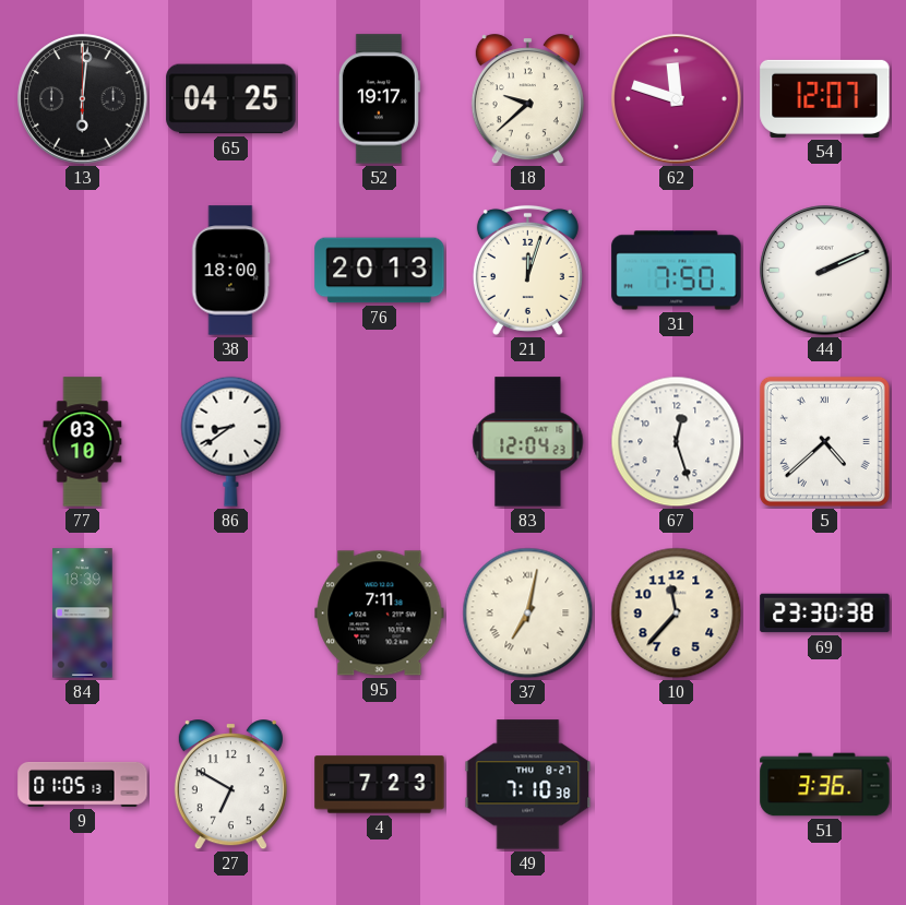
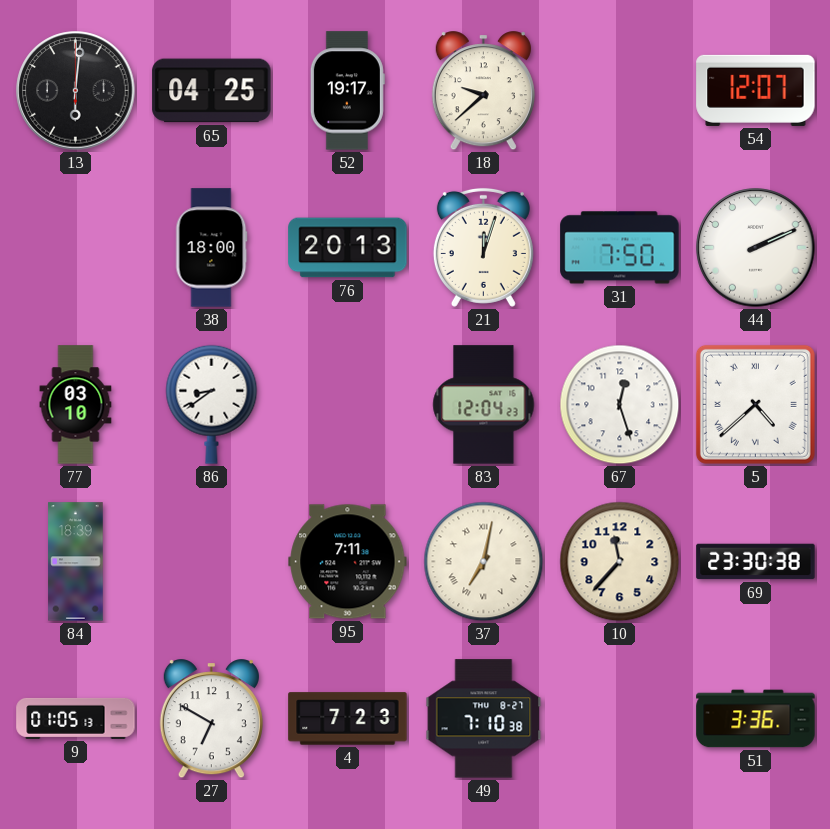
62: 11:48 -> none (677, 99)
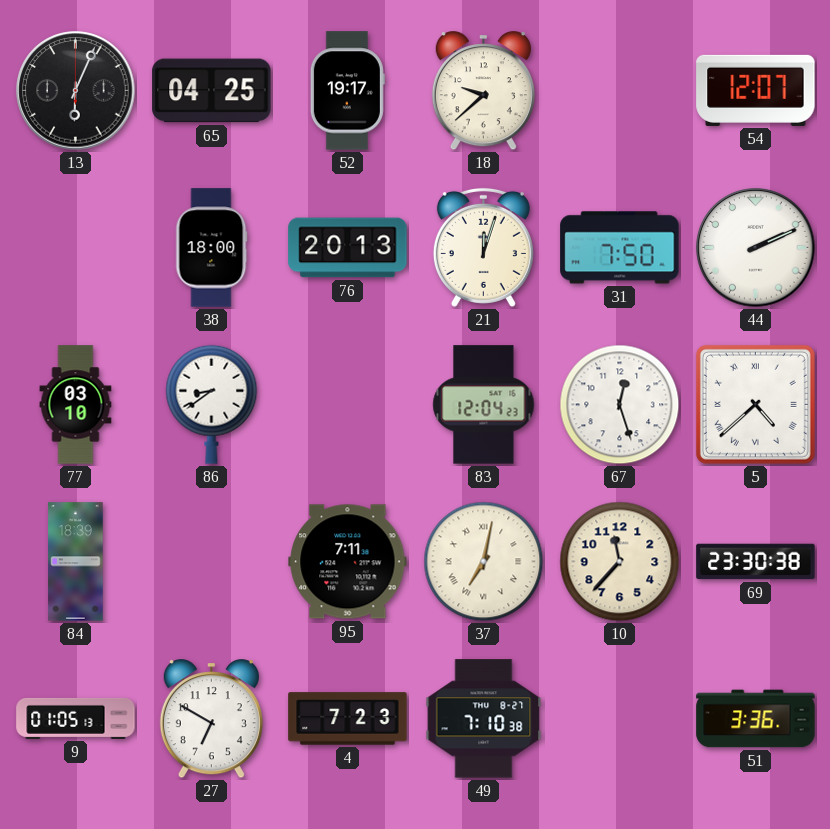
13: 6:01 -> 6:04 (76, 91)
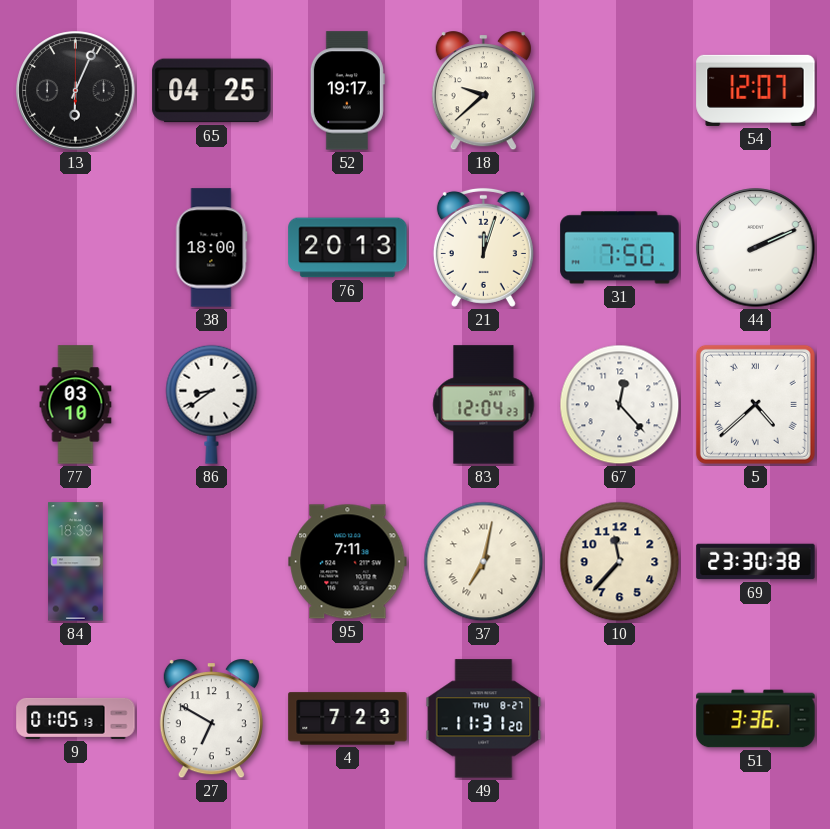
67: 12:27 -> 12:23 (620, 405)
49: 7:10 -> 11:31 (484, 719)
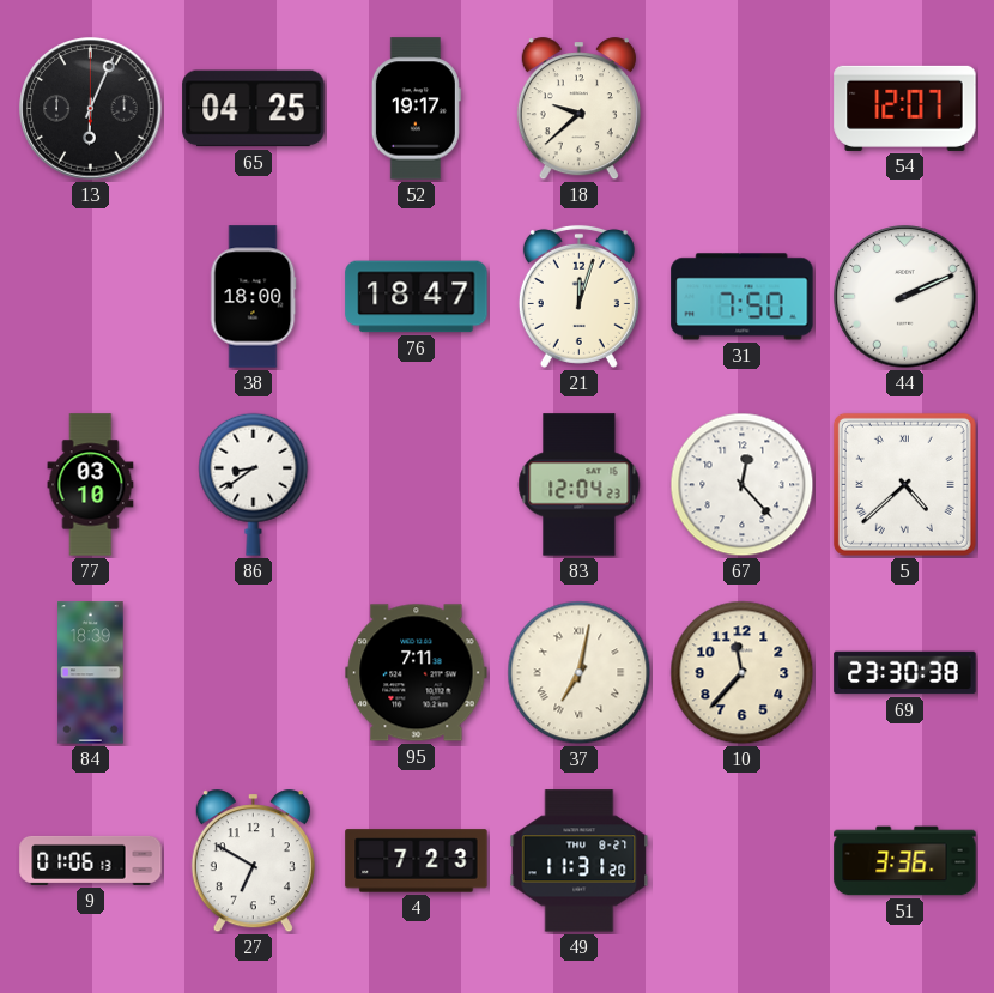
76: 20:13 -> 18:47 (417, 297)
9: 01:05 -> 01:06 (91, 860)
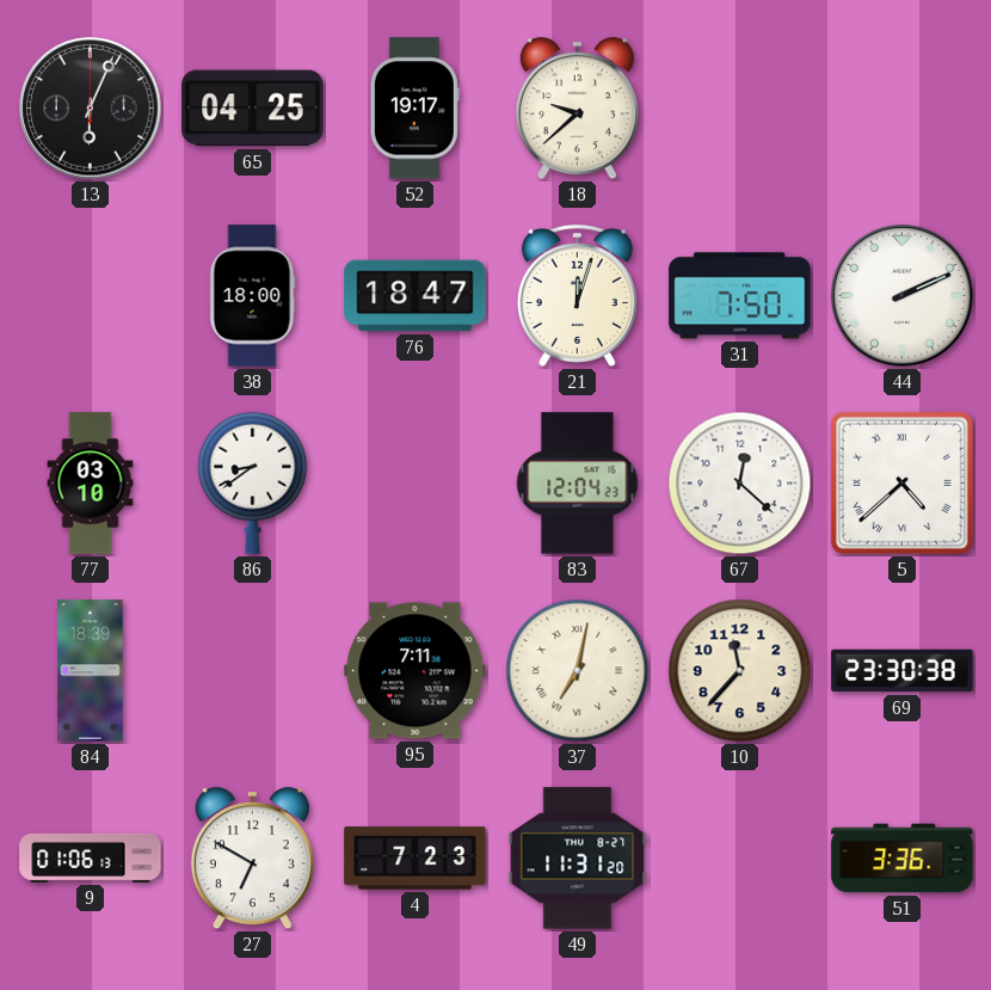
54: 12:07 -> none (905, 108)
67: 12:23 -> 12:22 (740, 484)
